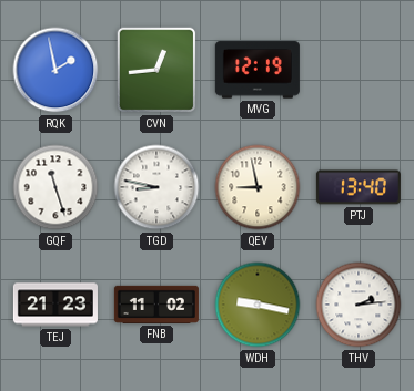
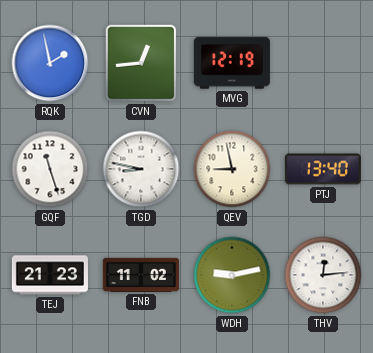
WDH: 9:17 -> 9:13 (232, 275)
THV: 2:14 -> 12:14 (323, 275)
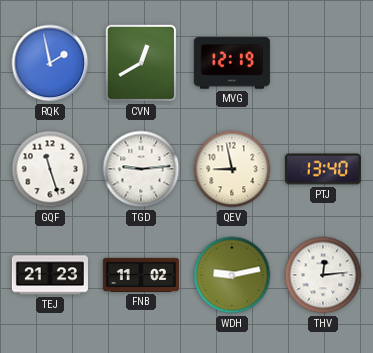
CVN: 12:44 -> 12:40 (141, 63)
TGD: 8:47 -> 9:14 (141, 169)
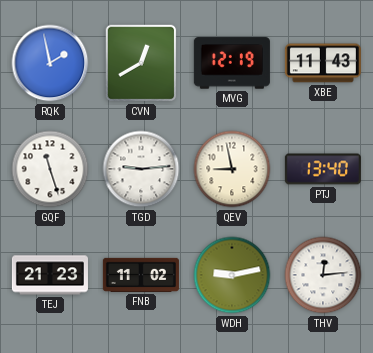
XBE: none -> 11:43 (323, 63)
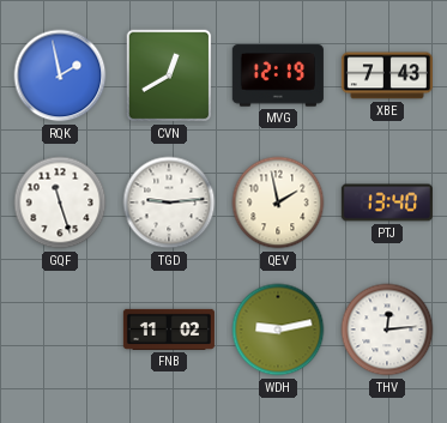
XBE: 11:43 -> 7:43 (387, 75)
QEV: 8:58 -> 1:58 (278, 203)
TEJ: 21:23 -> none (50, 275)
